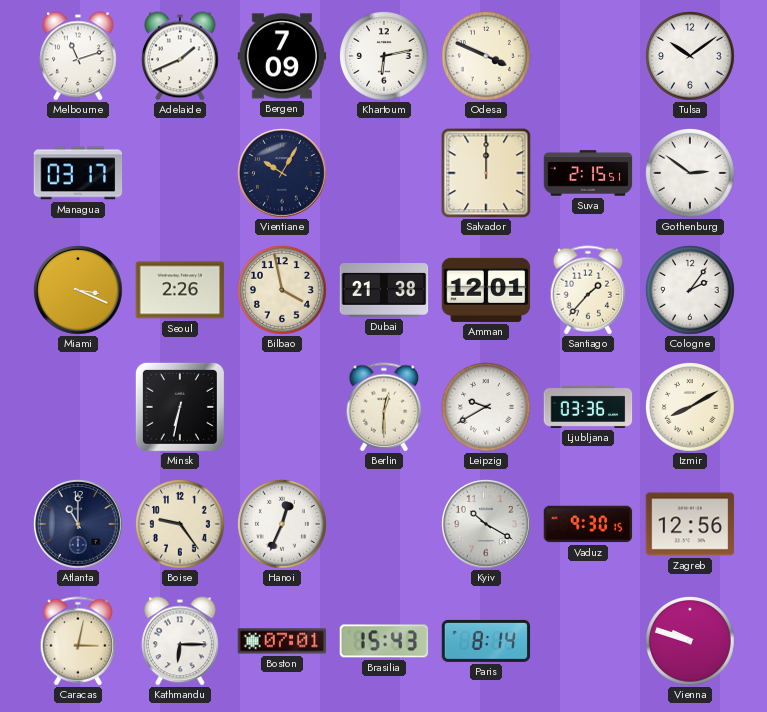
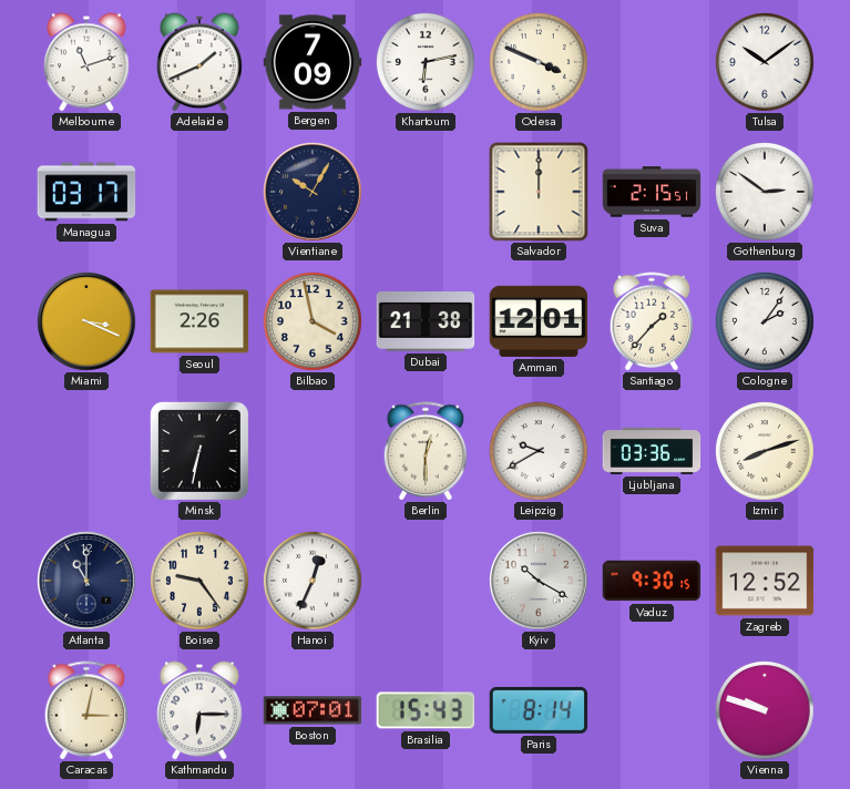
Izmir: 8:10 -> 8:12 (766, 452)
Zagreb: 12:56 -> 12:52 (765, 581)
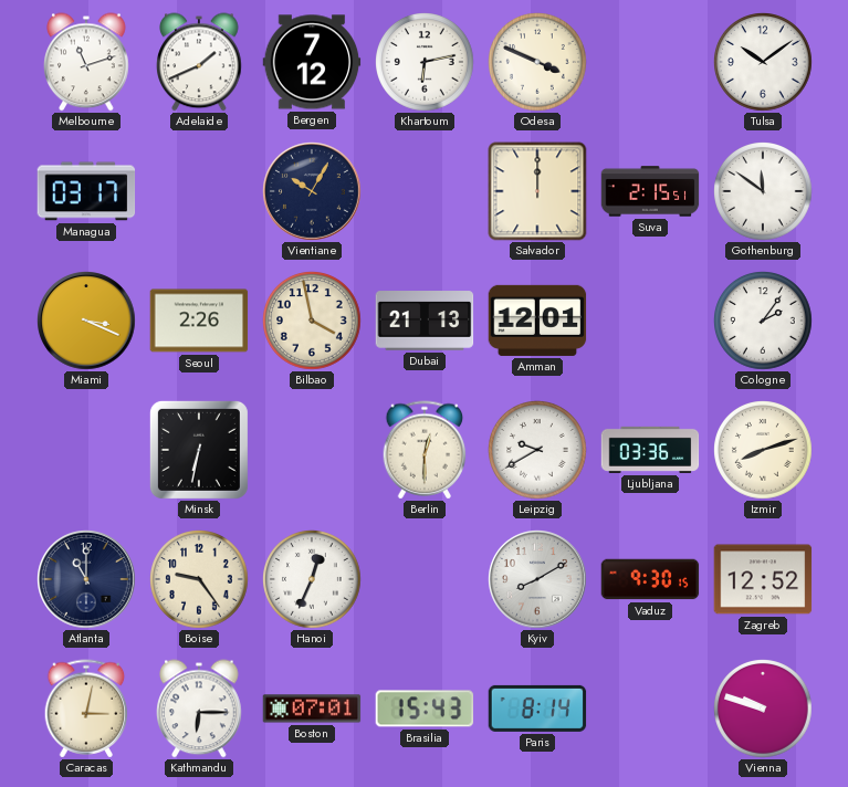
Bergen: 7:09 -> 7:12 (312, 62)
Gothenburg: 2:51 -> 11:51 (764, 192)
Dubai: 21:38 -> 21:13 (425, 321)
Santiago: 1:37 -> none (652, 321)
Kyiv: 10:20 -> 8:10 (538, 580)
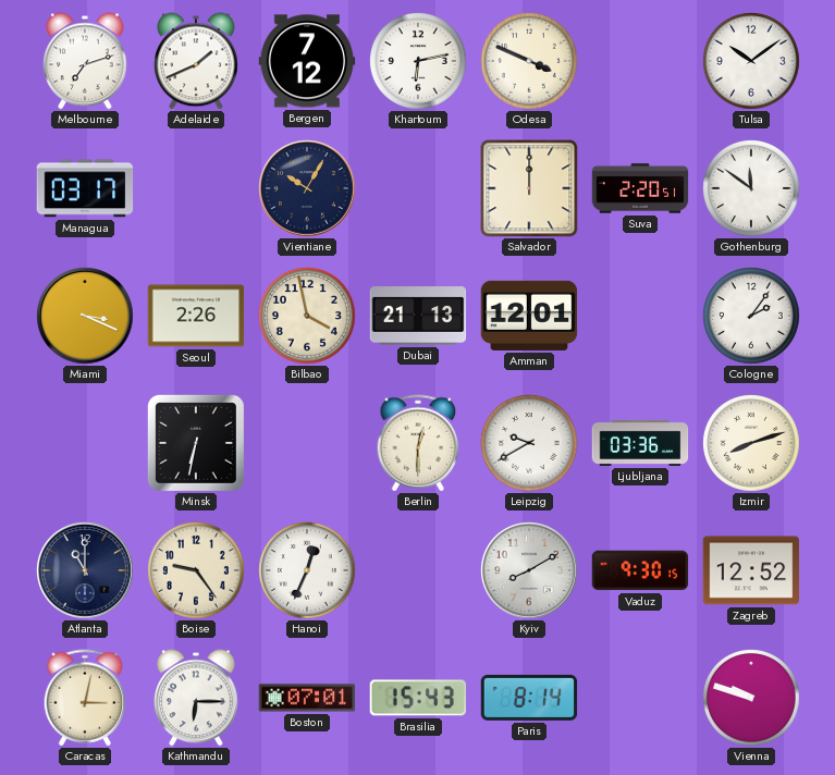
Melbourne: 11:12 -> 7:12 (86, 61)
Suva: 2:15 -> 2:20 (640, 188)
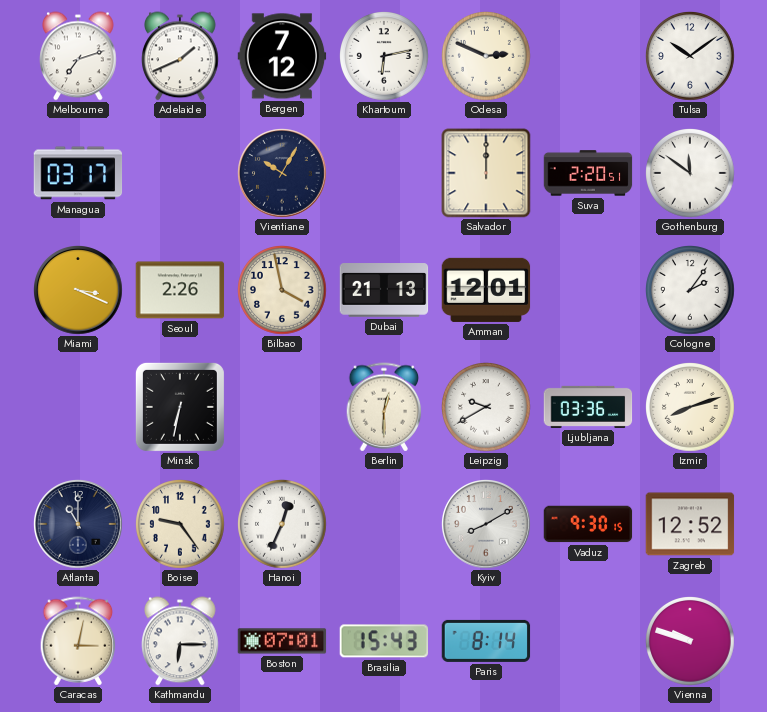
Odesa: 3:49 -> 2:49 (487, 57)
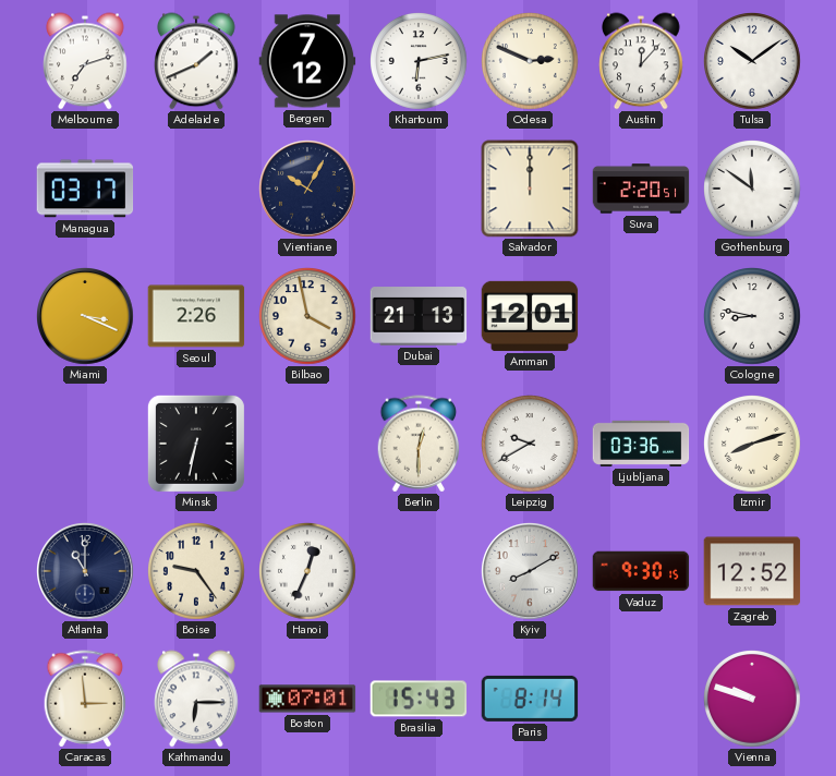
Austin: none -> 12:07 (642, 61)
Cologne: 2:06 -> 8:47 (753, 317)
Caracas: 3:02 -> 2:59 (85, 699)
